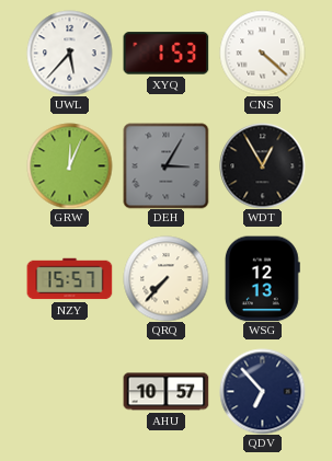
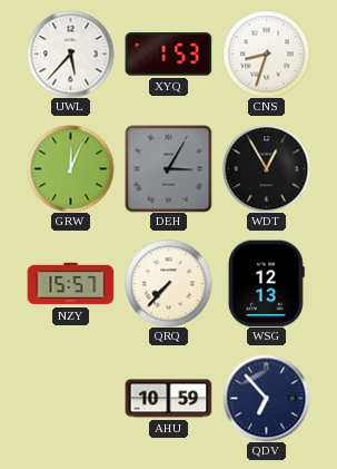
CNS: 4:22 -> 8:33 (266, 53)
AHU: 10:57 -> 10:59 (168, 399)
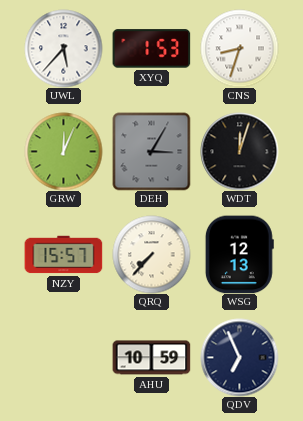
WDT: 12:55 -> 12:03 (239, 151)
QDV: 6:53 -> 6:56 (239, 357)
